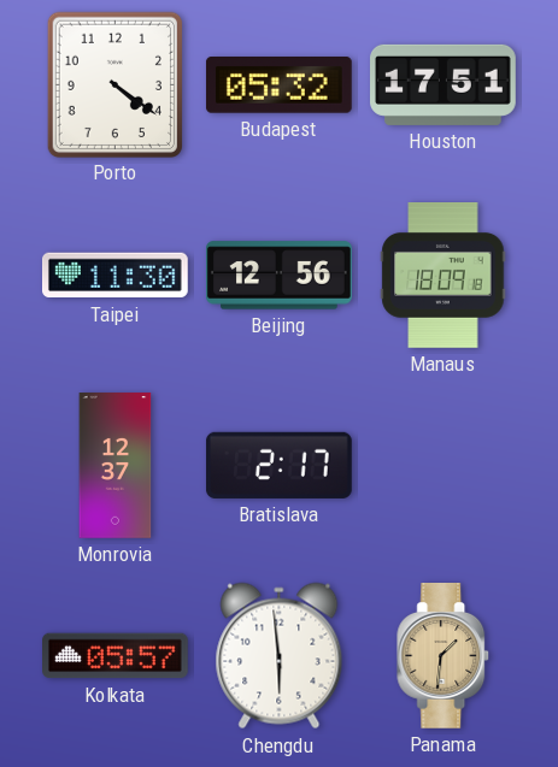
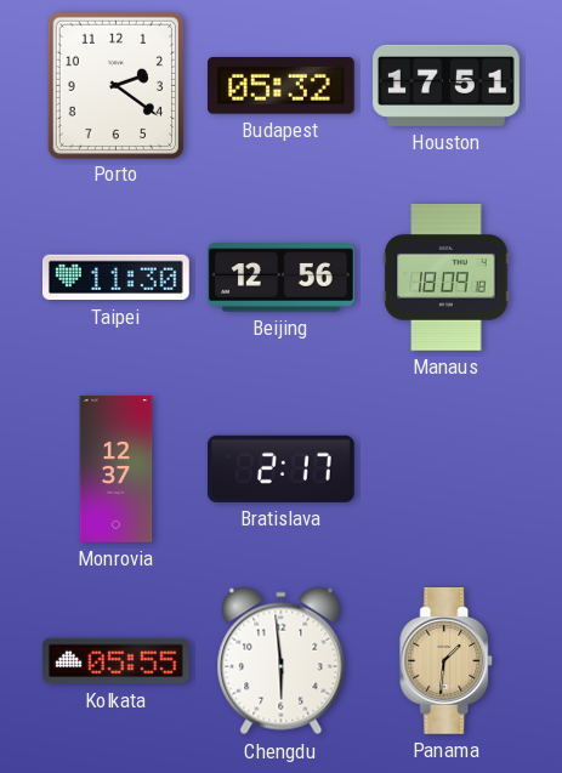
Porto: 4:21 -> 2:21 (115, 85)
Kolkata: 05:57 -> 05:55 (117, 661)
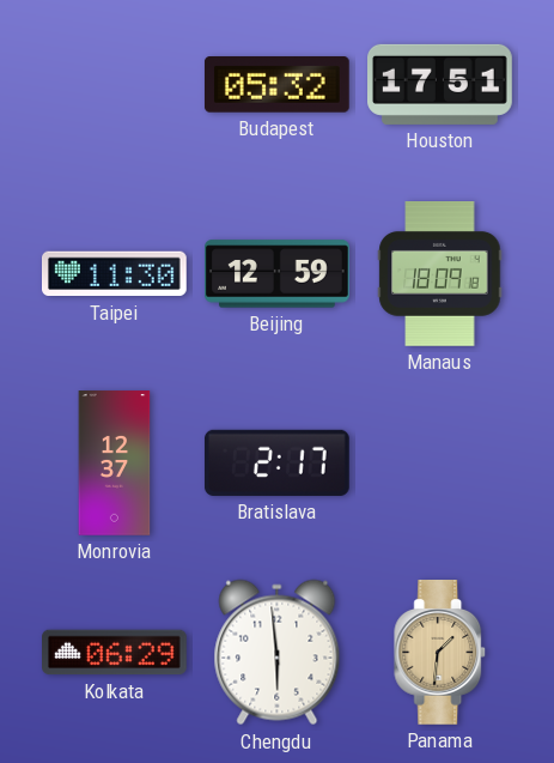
Porto: 2:21 -> none (115, 85)
Beijing: 12:56 -> 12:59 (278, 274)
Kolkata: 05:55 -> 06:29 (115, 653)
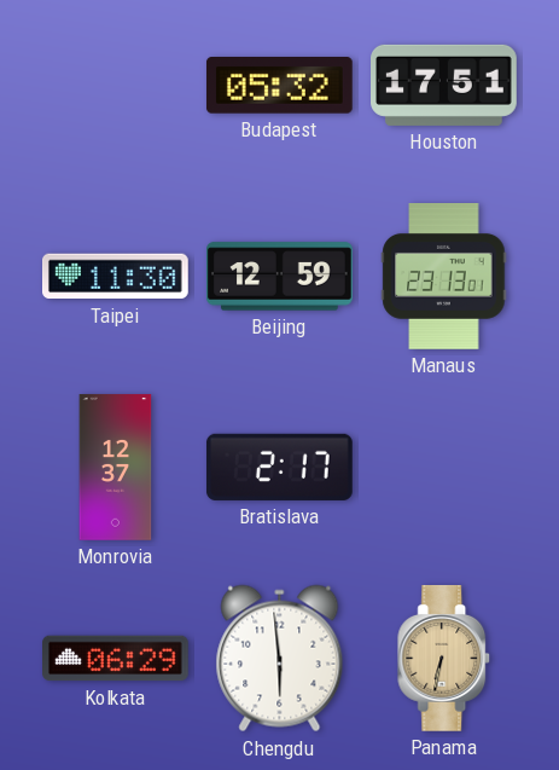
Manaus: 18:09 -> 23:13 (444, 277)
Panama: 1:31 -> 6:32 (444, 659)
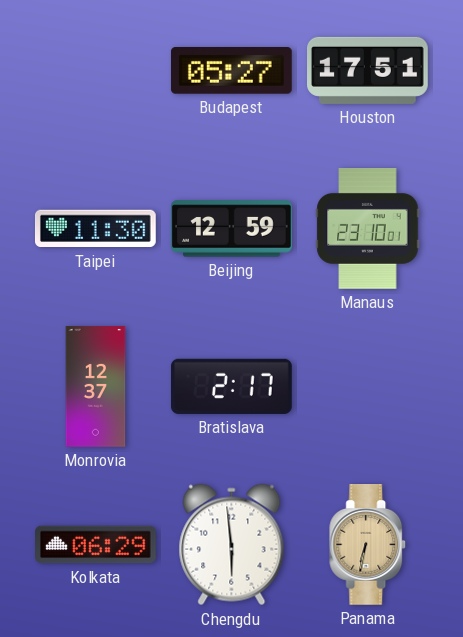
Budapest: 05:32 -> 05:27 (231, 71)
Manaus: 23:13 -> 23:10 (368, 229)
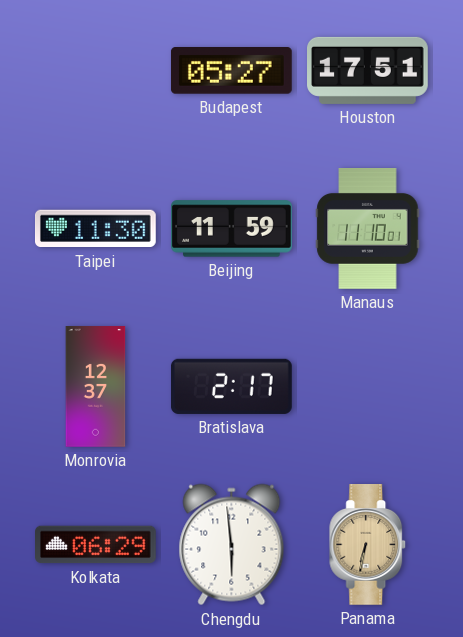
Beijing: 12:59 -> 11:59 (232, 229)
Manaus: 23:10 -> 11:10 (368, 229)
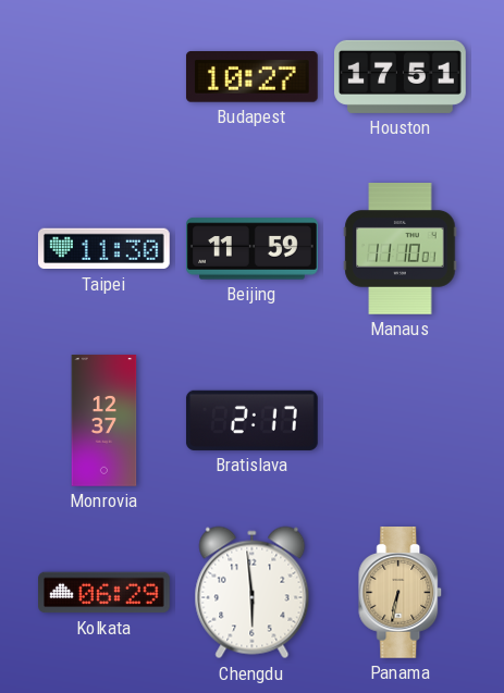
Budapest: 05:27 -> 10:27 (251, 77)
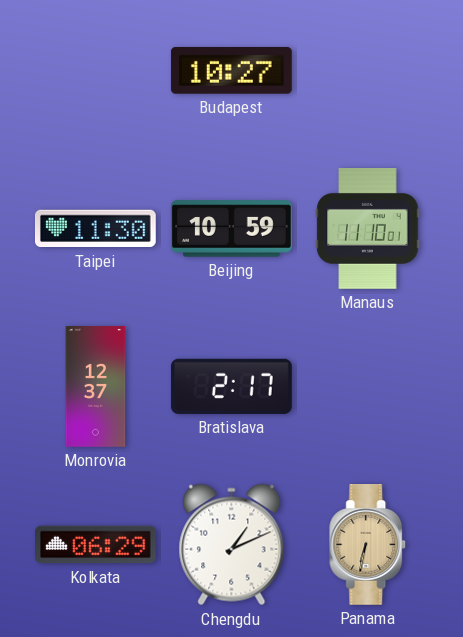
Houston: 17:51 -> none (401, 76)
Beijing: 11:59 -> 10:59 (232, 229)
Chengdu: 5:59 -> 1:11 (232, 545)
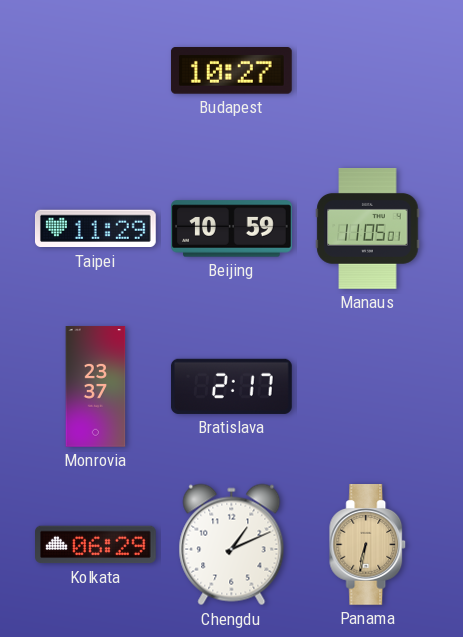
Taipei: 11:30 -> 11:29 (96, 229)
Manaus: 11:10 -> 11:05 (368, 229)
Monrovia: 12:37 -> 23:37 (96, 387)
